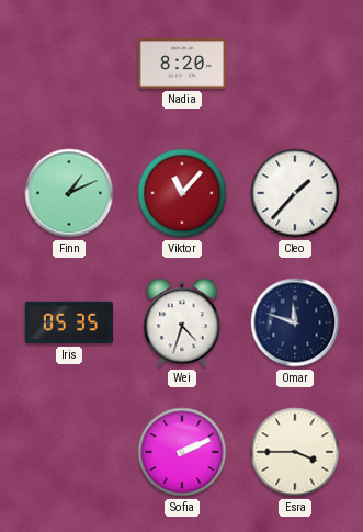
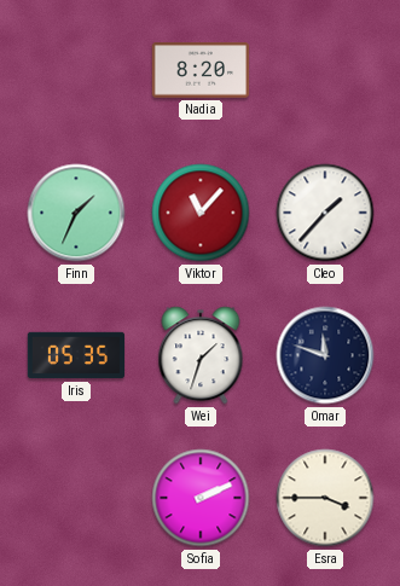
Finn: 1:11 -> 1:34 (76, 213)
Wei: 4:33 -> 1:33 (201, 355)
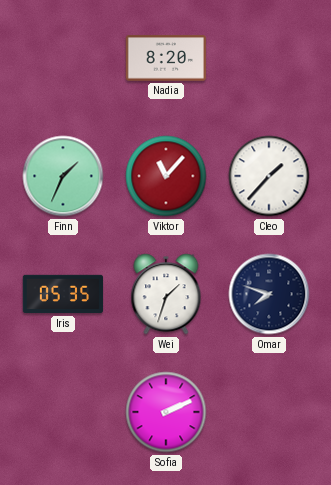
Omar: 11:48 -> 7:48 (269, 294)
Esra: 3:45 -> none (325, 498)
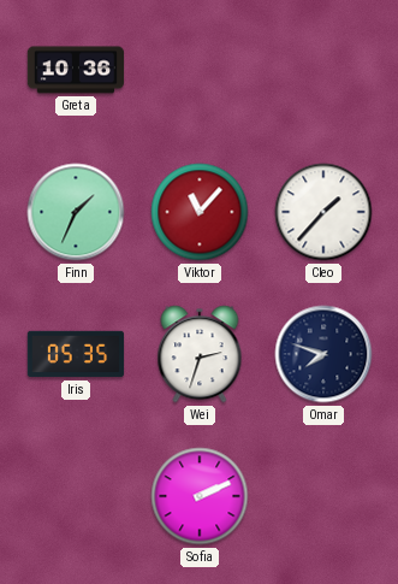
Greta: none -> 10:36 (76, 70)
Nadia: 8:20 -> none (166, 58)
Wei: 1:33 -> 2:33 (200, 354)
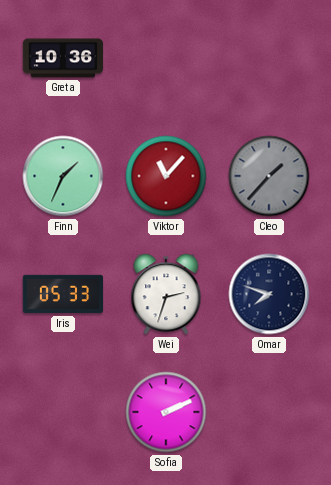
Cleo dial: white -> grey (269, 176)
Iris: 05:35 -> 05:33 (63, 294)
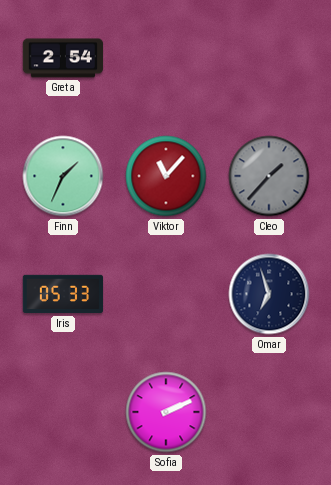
Greta: 10:36 -> 2:54 (63, 58)
Wei: 2:33 -> none (166, 294)
Omar: 7:48 -> 6:57 (269, 294)
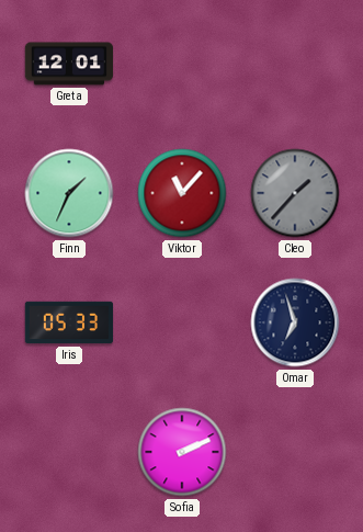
Greta: 2:54 -> 12:01 (69, 64)
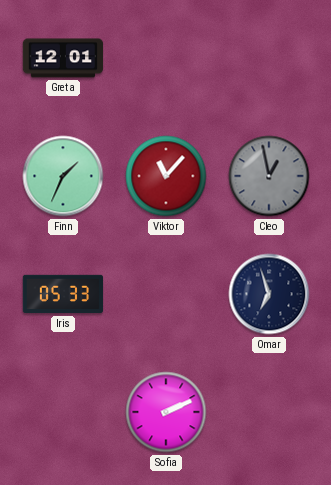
Cleo: 1:37 -> 12:58 (269, 176)
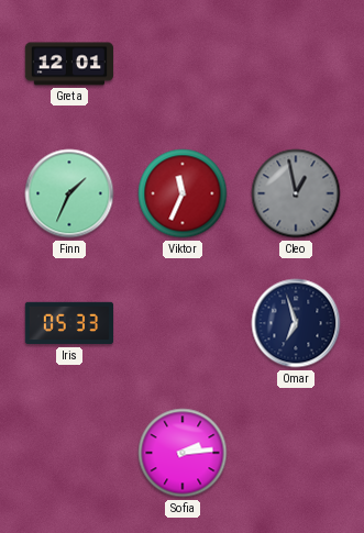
Viktor: 11:07 -> 11:34 (183, 193)
Sofia: 2:11 -> 2:14 (183, 453)
